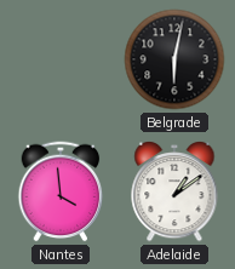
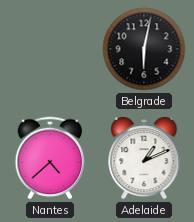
Nantes: 3:59 -> 4:38 (50, 158)
Adelaide: 1:09 -> 1:11 (144, 159)
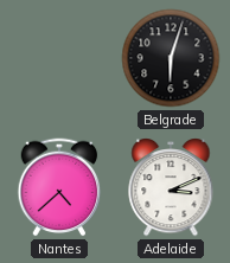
Belgrade: 6:02 -> 6:03 (171, 58)
Adelaide: 1:11 -> 3:11 (171, 188)
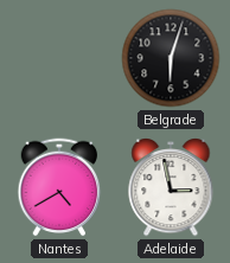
Nantes: 4:38 -> 4:40 (59, 187)
Adelaide: 3:11 -> 2:58 (171, 188)
